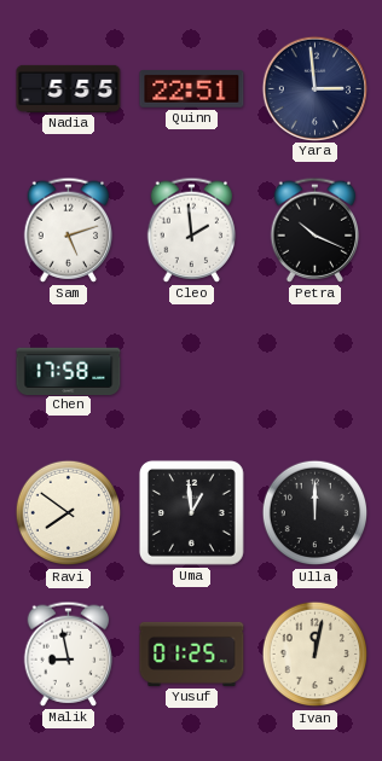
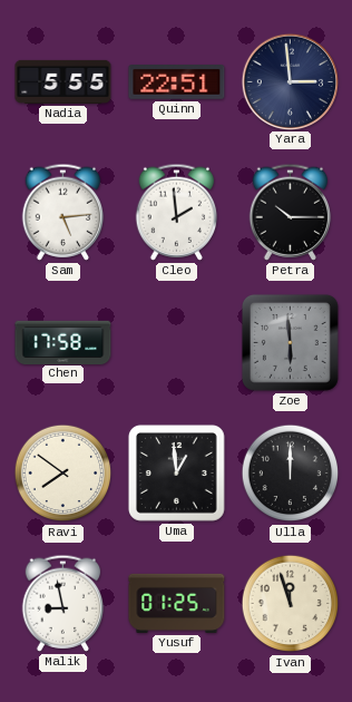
Sam: 5:12 -> 5:14 (63, 212)
Petra: 10:19 -> 10:15 (291, 212)
Zoe: none -> 5:59 (290, 342)
Ivan: 12:02 -> 11:57 (291, 604)
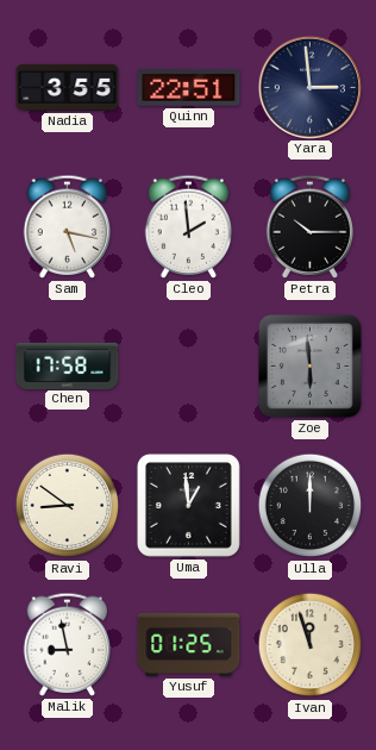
Nadia: 5:55 -> 3:55 (68, 87)
Sam: 5:14 -> 5:17 (68, 226)
Ravi: 7:51 -> 8:51 (68, 506)
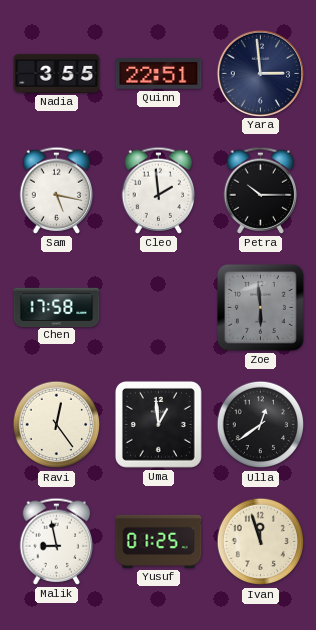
Ravi: 8:51 -> 12:24 (57, 425)
Ulla: 12:00 -> 12:39 (261, 425)
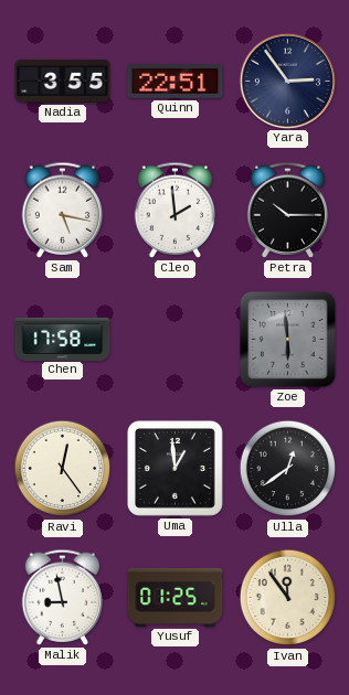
Yara: 2:59 -> 2:54 (287, 81)
Ivan: 11:57 -> 11:54 (288, 598)
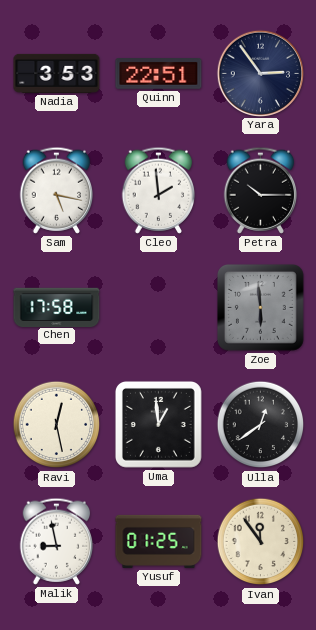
Nadia: 3:55 -> 3:53 (57, 73)
Ravi: 12:24 -> 12:28 (57, 425)
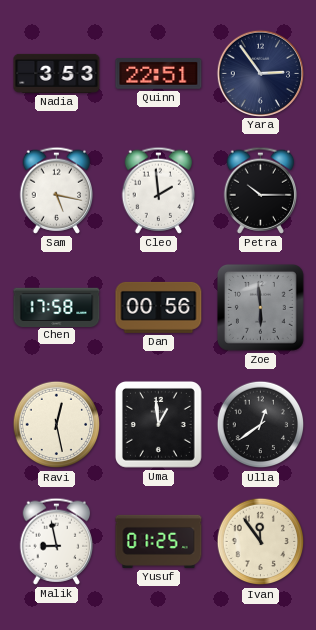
Dan: none -> 00:56 (159, 307)
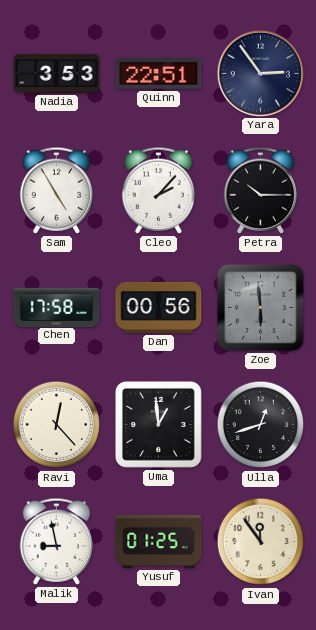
Sam: 5:17 -> 4:55 (57, 190)
Cleo: 1:59 -> 2:07 (159, 190)
Ravi: 12:28 -> 12:23 (57, 425)
Ulla: 12:39 -> 12:42 (261, 425)
